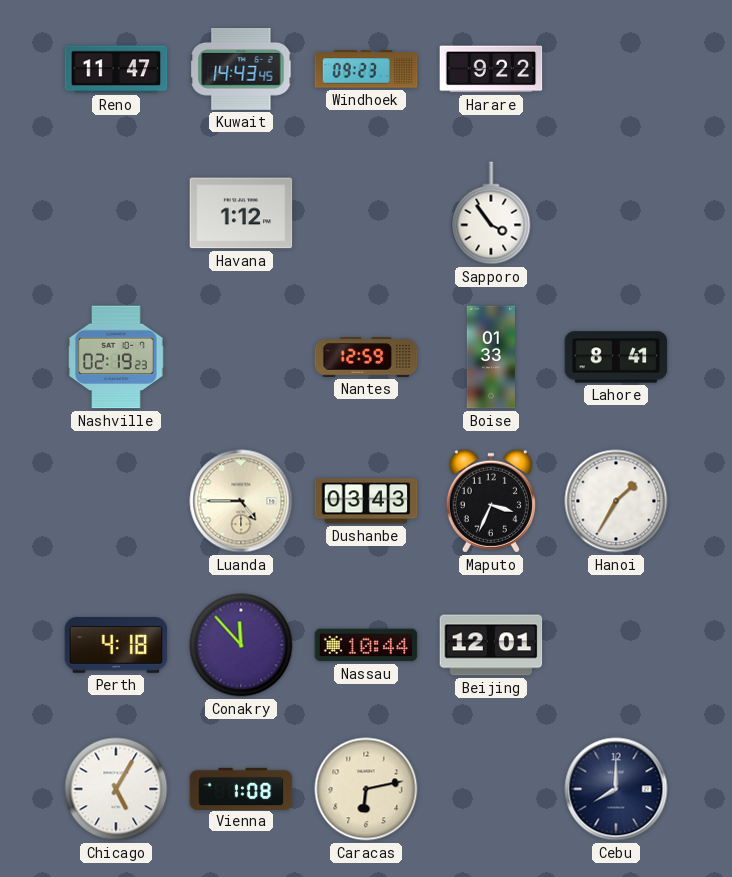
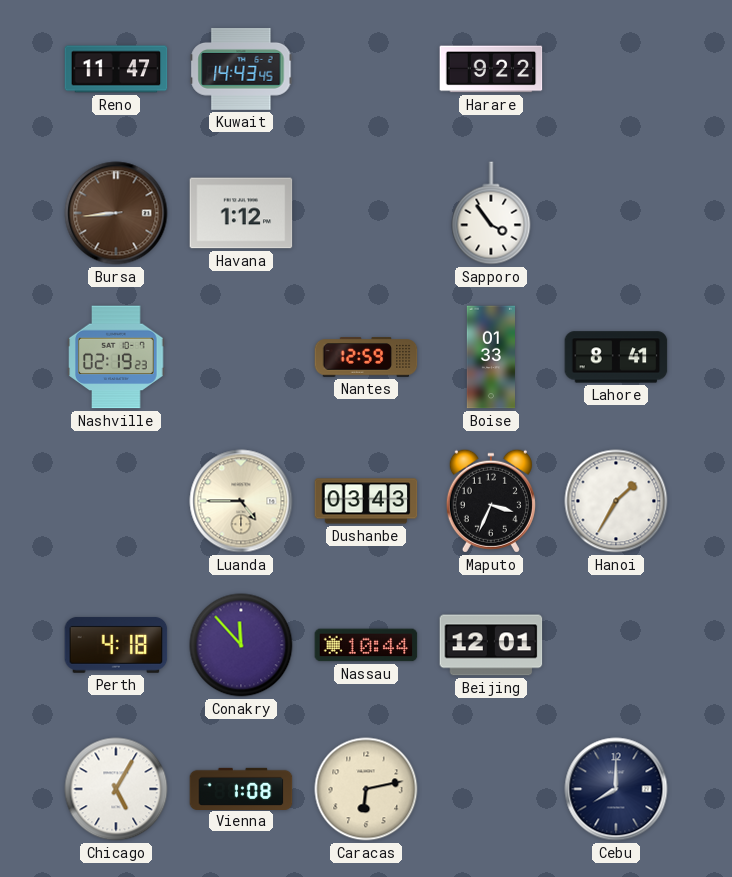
Windhoek: 09:23 -> none (366, 69)
Bursa: none -> 8:44 (116, 213)
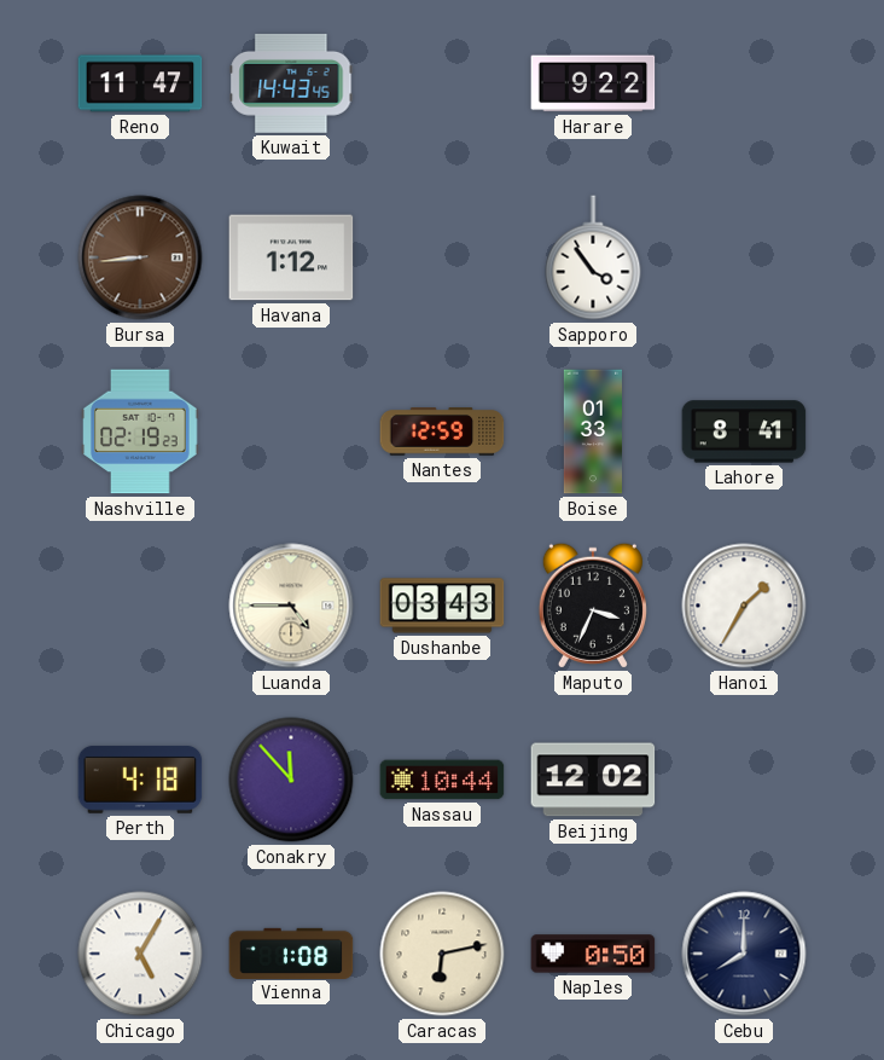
Beijing: 12:01 -> 12:02 (593, 780)
Naples: none -> 0:50 (593, 954)
